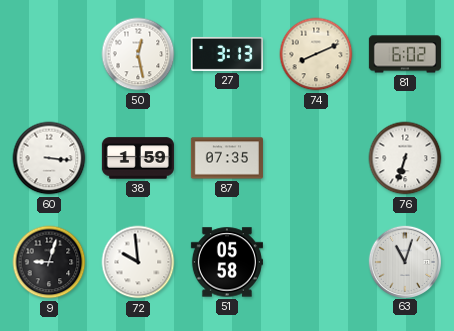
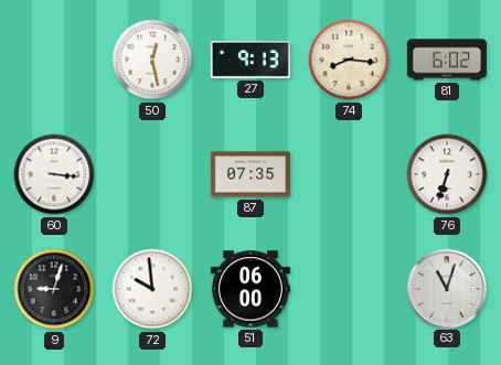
27: 3:13 -> 9:13 (250, 60)
74: 8:11 -> 8:16 (349, 60)
38: 1:59 -> none (138, 158)
51: 05:58 -> 06:00 (250, 289)
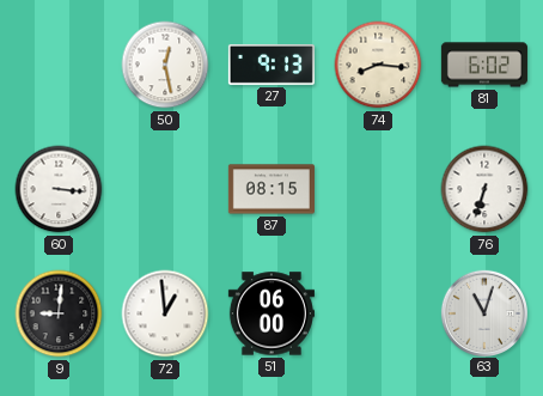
87: 07:35 -> 08:15 (271, 189)
9: 9:03 -> 9:01 (59, 313)
72: 9:59 -> 12:59 (165, 313)
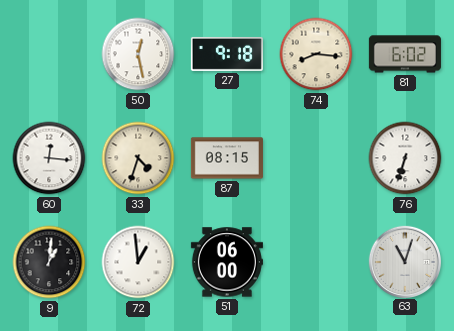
27: 9:13 -> 9:18 (227, 54)
60: 3:16 -> 12:16 (49, 158)
33: none -> 4:33 (138, 158)
9: 9:01 -> 1:01 (49, 262)
